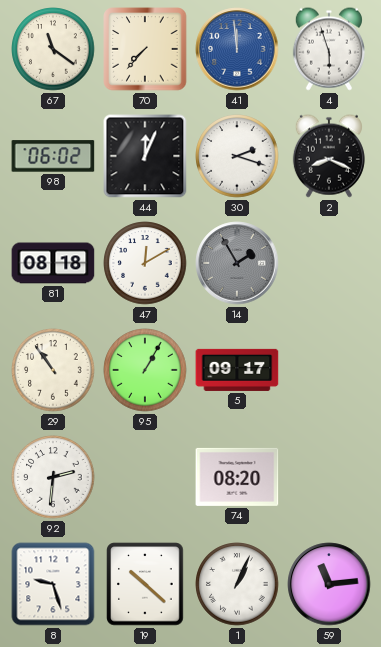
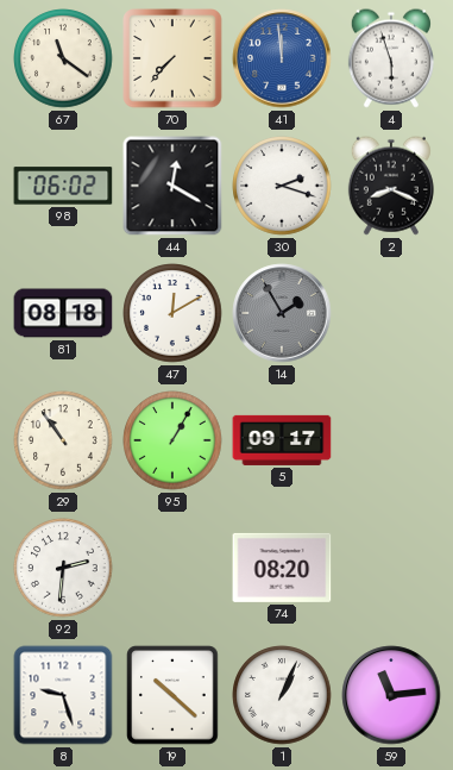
44: 12:04 -> 12:20 (172, 186)
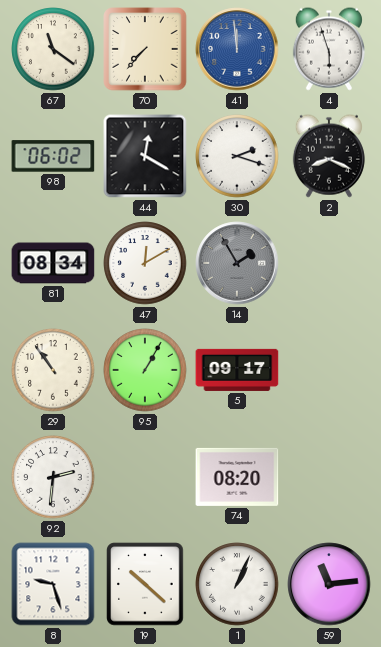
81: 08:18 -> 08:34 (53, 263)
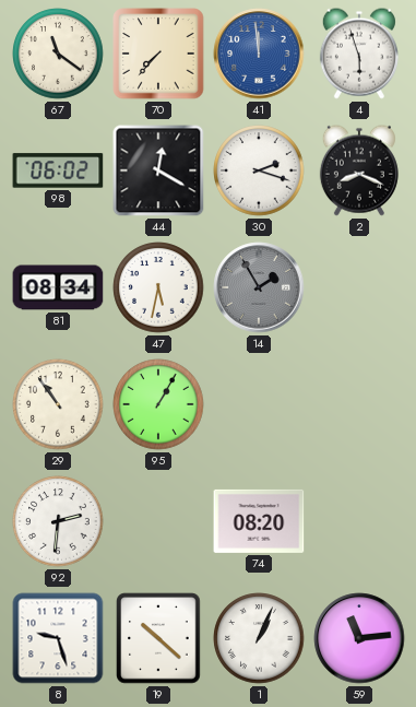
47: 12:10 -> 5:32 (158, 287)
5: 09:17 -> none (237, 370)
